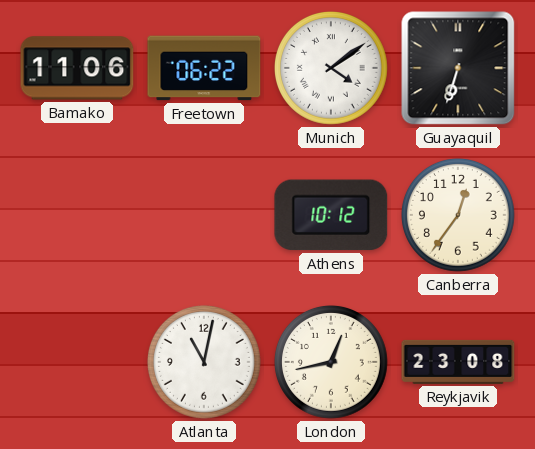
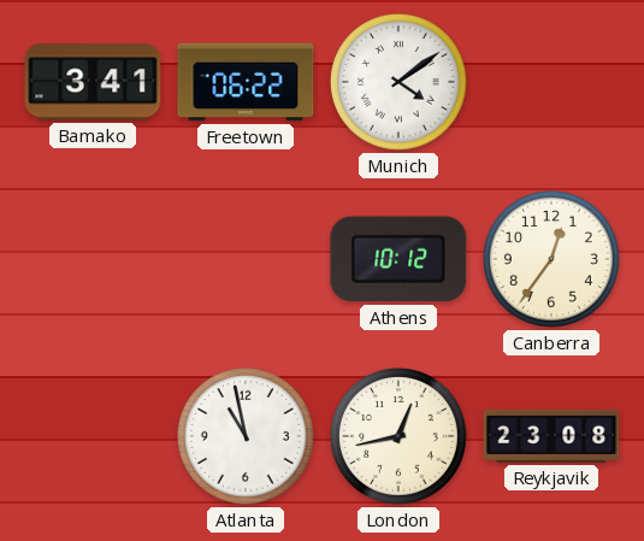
Bamako: 11:06 -> 3:41 (93, 82)
Guayaquil: 6:33 -> none (458, 68)
Atlanta: 11:02 -> 10:58 (247, 437)
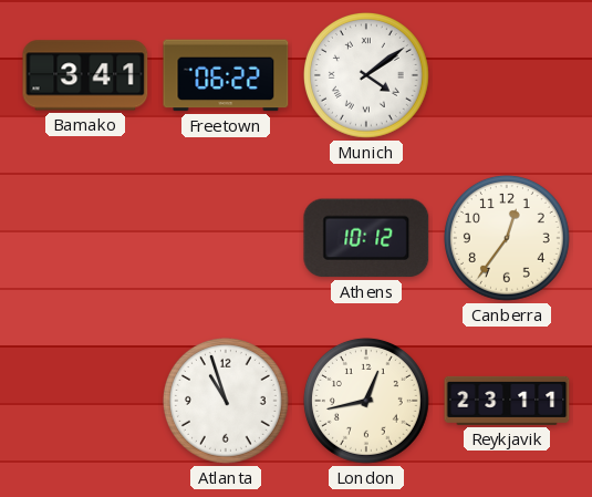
Atlanta: 10:58 -> 10:57 (227, 402)
Reykjavik: 23:08 -> 23:11 (507, 401)
